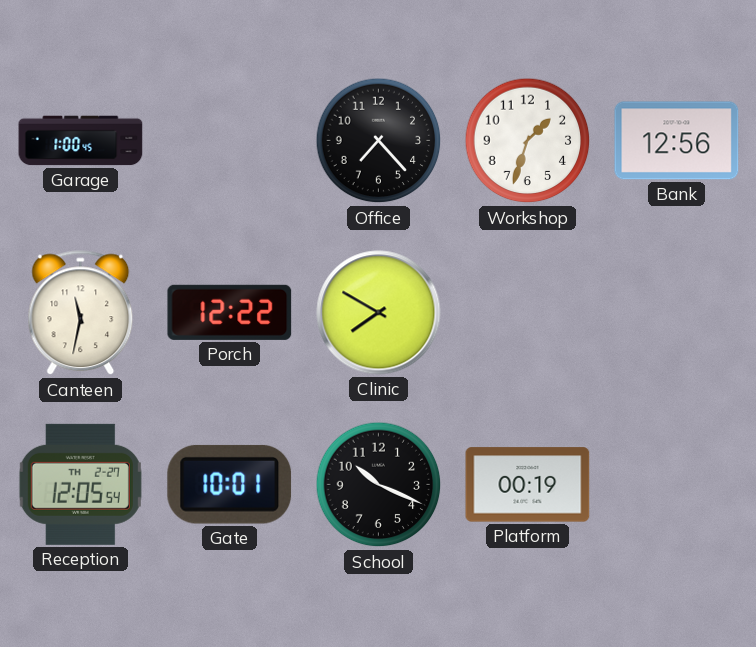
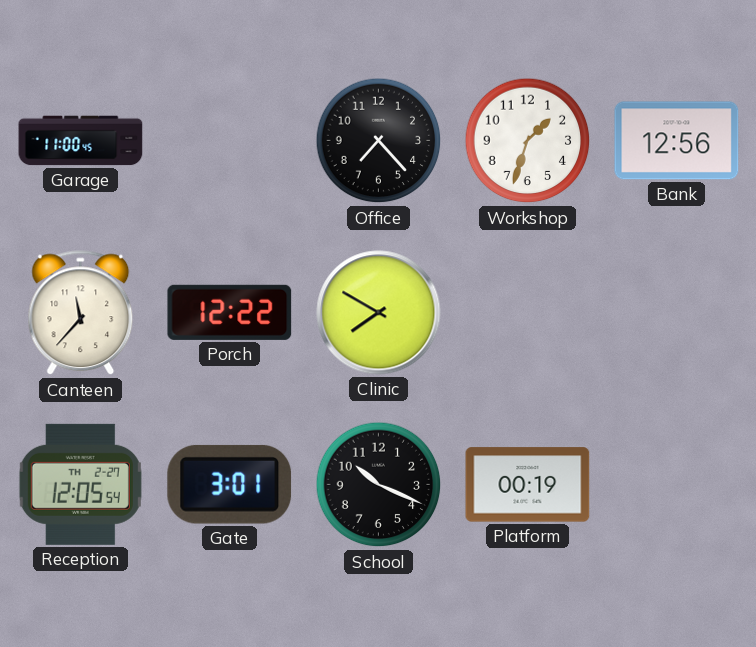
Garage: 1:00 -> 11:00 (81, 141)
Canteen: 11:32 -> 11:37 (81, 313)
Gate: 10:01 -> 3:01 (230, 484)
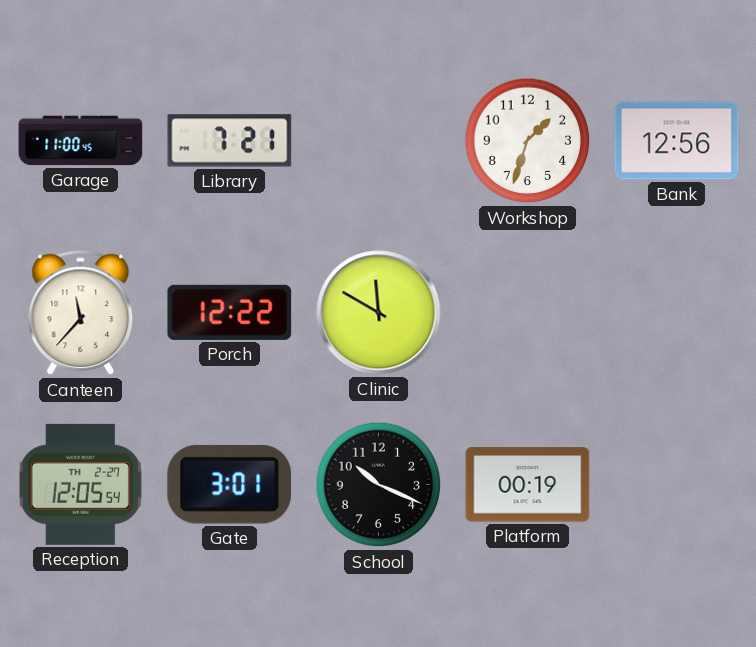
Library: none -> 7:21 (230, 141)
Office: 7:23 -> none (379, 141)
Clinic: 7:50 -> 11:50 (379, 313)
